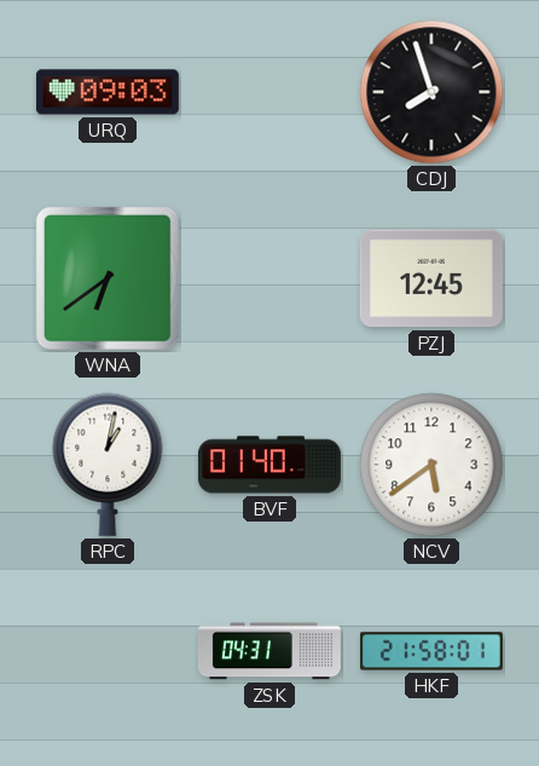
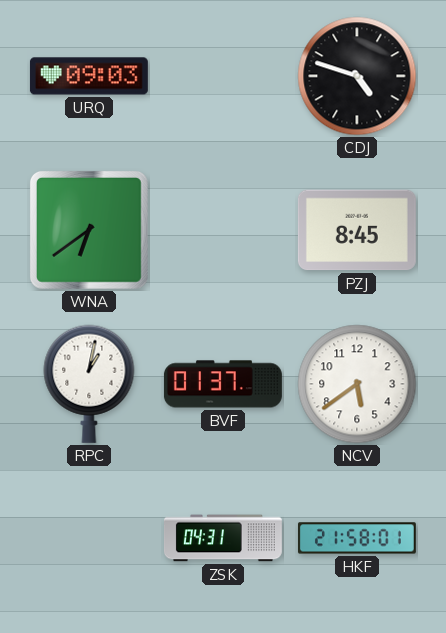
CDJ: 7:57 -> 4:48 (357, 76)
PZJ: 12:45 -> 8:45 (357, 230)
BVF: 01:40 -> 01:37 (223, 384)
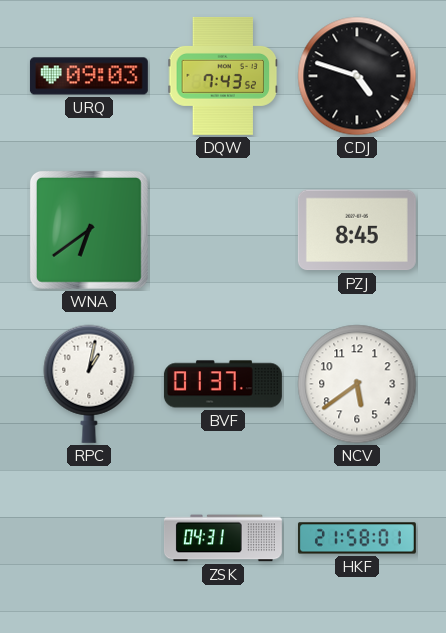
DQW: none -> 7:43 (223, 76)
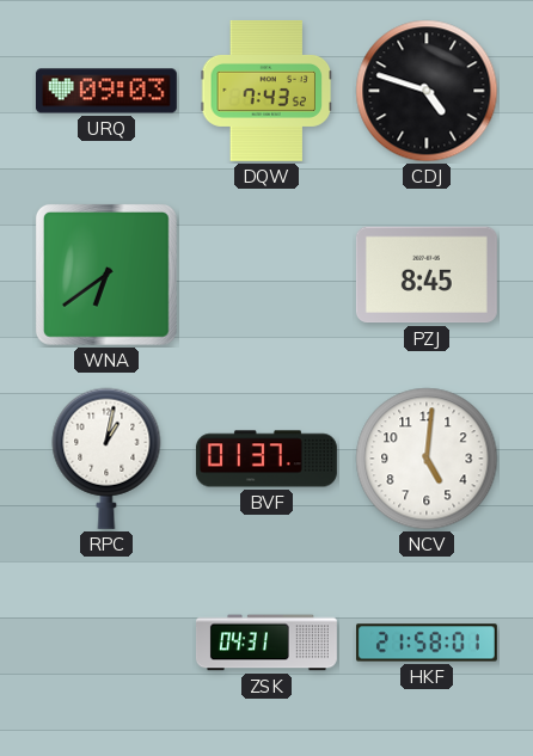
NCV: 5:39 -> 5:01 (427, 459)
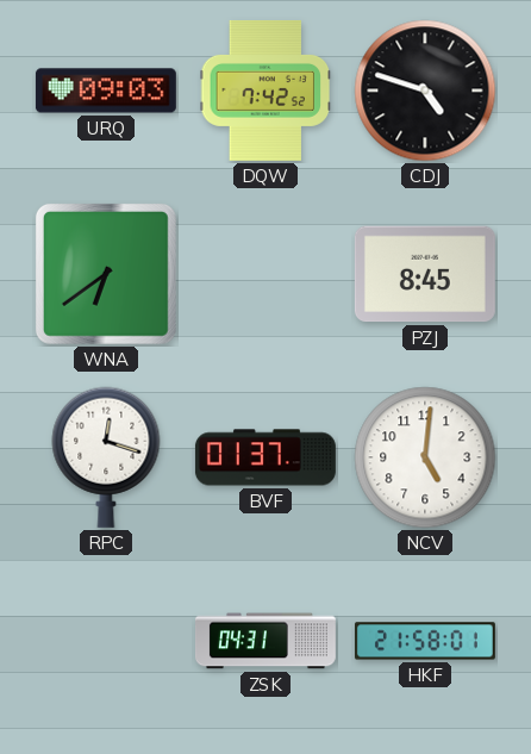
DQW: 7:43 -> 7:42 (265, 91)
RPC: 1:02 -> 12:18 (106, 457)
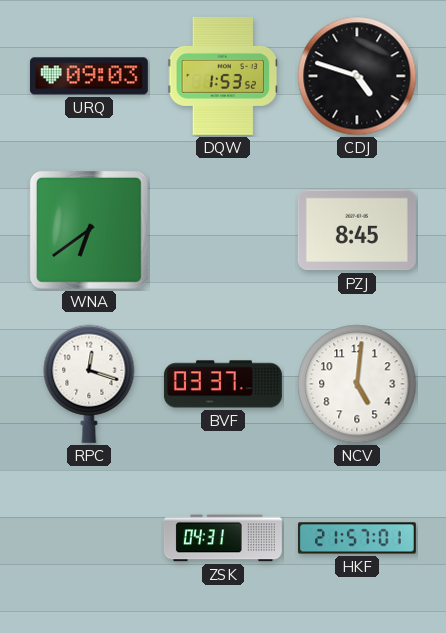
DQW: 7:42 -> 1:53 (223, 76)
BVF: 01:37 -> 03:37 (223, 384)
HKF: 21:58 -> 21:57 (357, 538)
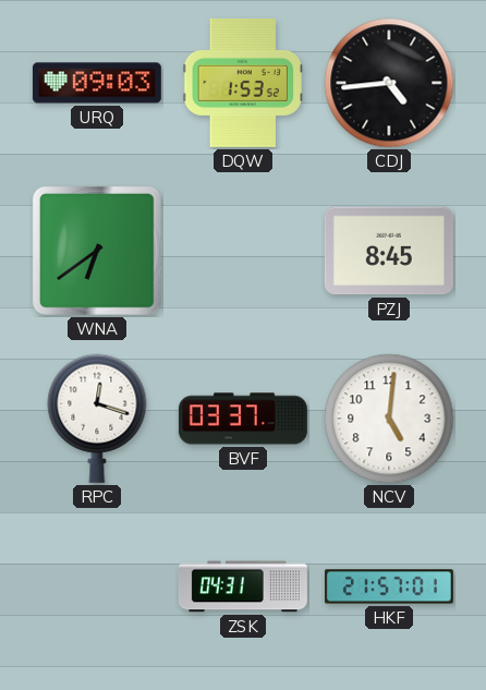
CDJ: 4:48 -> 4:44 (389, 83)
